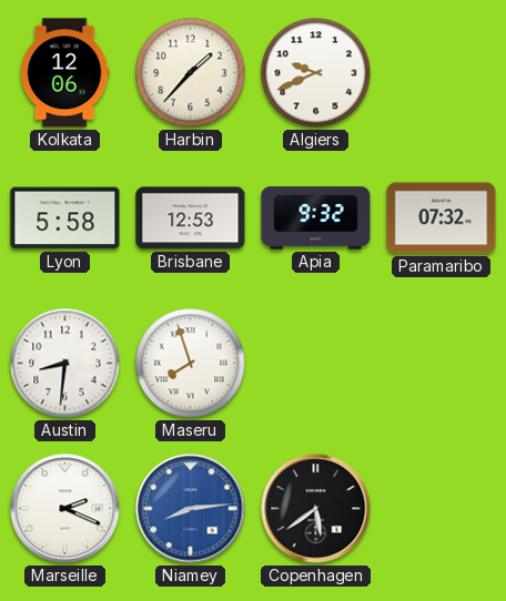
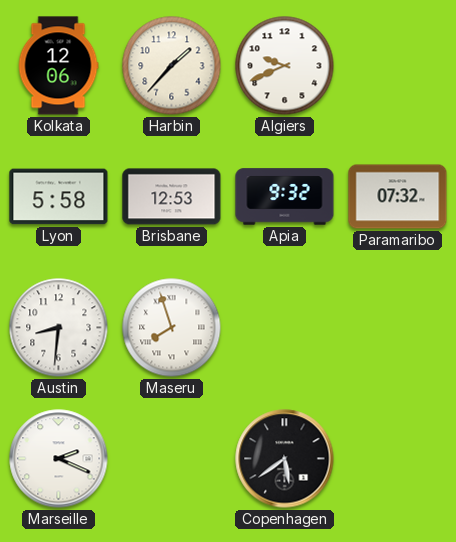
Niamey: 8:14 -> none (191, 509)
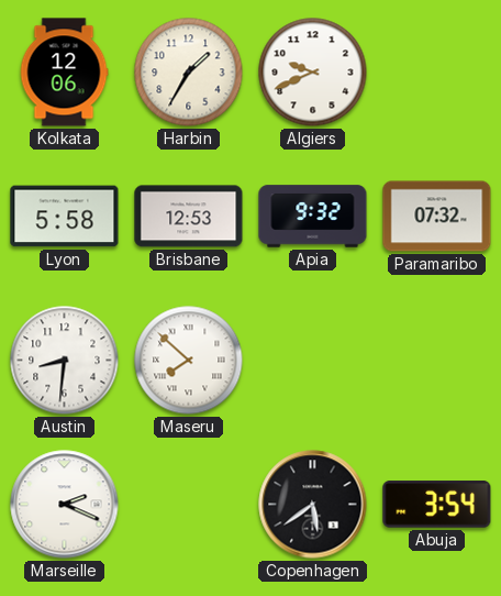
Harbin: 1:37 -> 1:35 (189, 73)
Maseru: 7:57 -> 7:52 (189, 361)
Abuja: none -> 3:54 (437, 505)
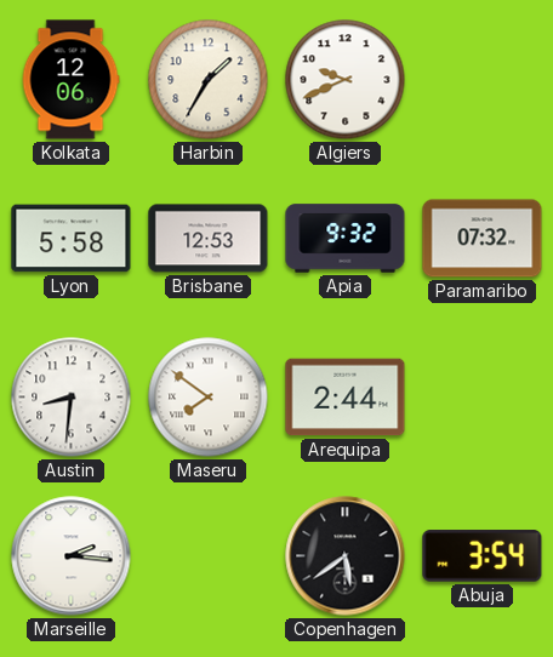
Maseru: 7:52 -> 7:51 (209, 398)
Arequipa: none -> 2:44 (346, 398)
Marseille: 2:19 -> 2:16 (72, 556)
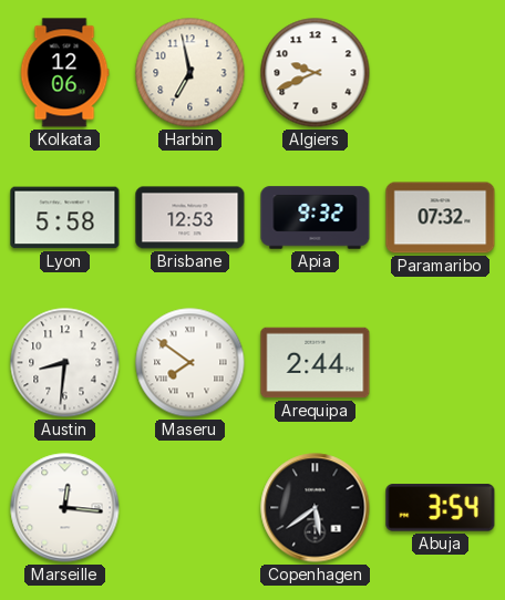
Harbin: 1:35 -> 6:58 (190, 73)
Marseille: 2:16 -> 12:16 (65, 508)
